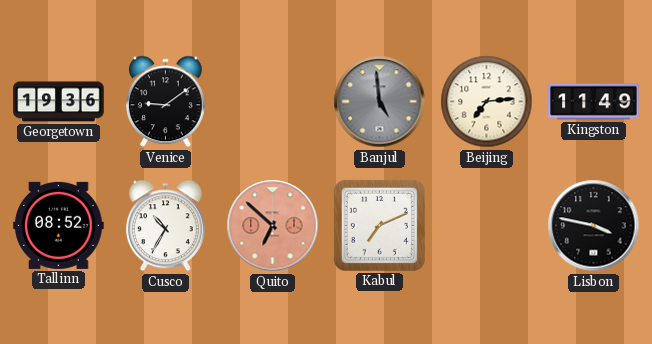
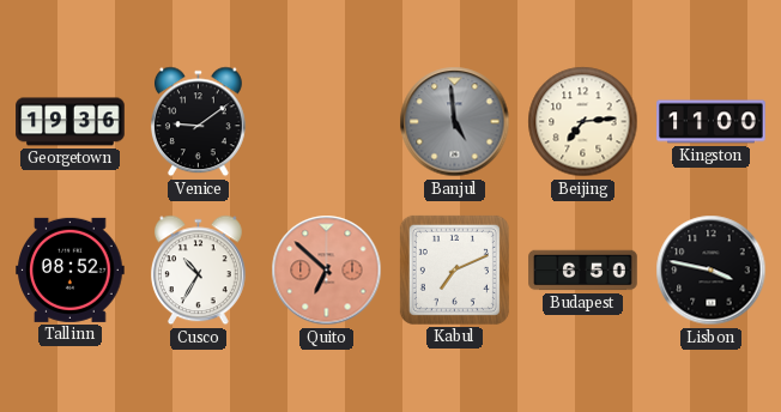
Kingston: 11:49 -> 11:00 (712, 122)
Budapest: none -> 6:50 (583, 271)
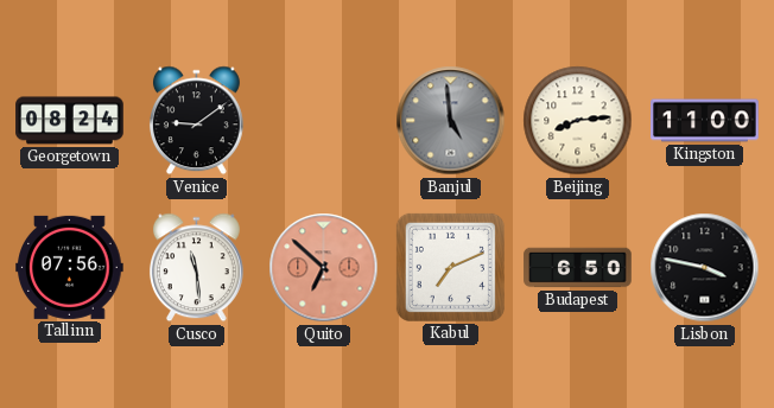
Georgetown: 19:36 -> 08:24 (70, 121)
Beijing: 7:14 -> 8:14 (578, 121)
Tallinn: 08:52 -> 07:56 (70, 267)
Cusco: 10:35 -> 11:29 (196, 268)
